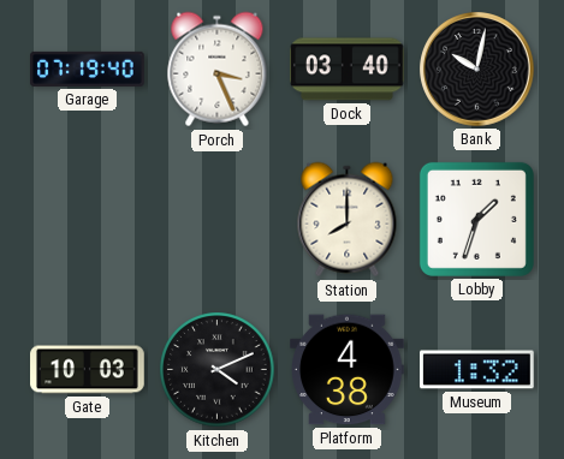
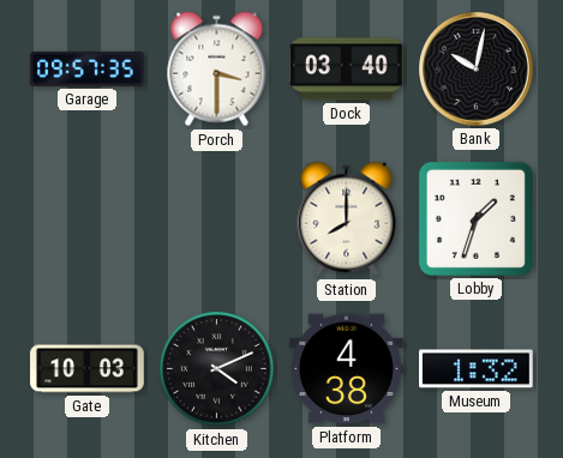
Garage: 07:19 -> 09:57 (88, 68)
Porch: 3:26 -> 3:30 (217, 70)
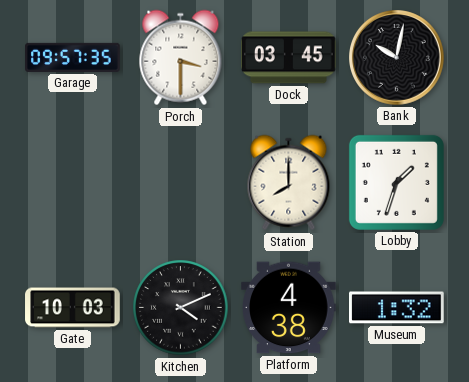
Dock: 03:40 -> 03:45 (289, 58)
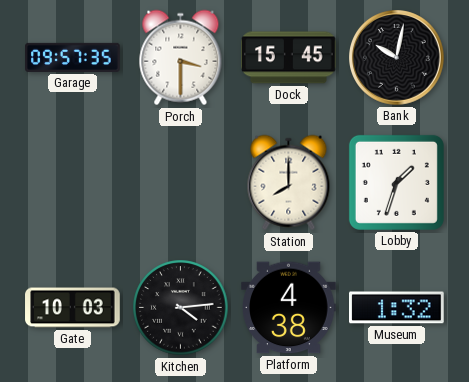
Dock: 03:45 -> 15:45 (289, 58)
Kitchen: 4:11 -> 4:14 (181, 308)
